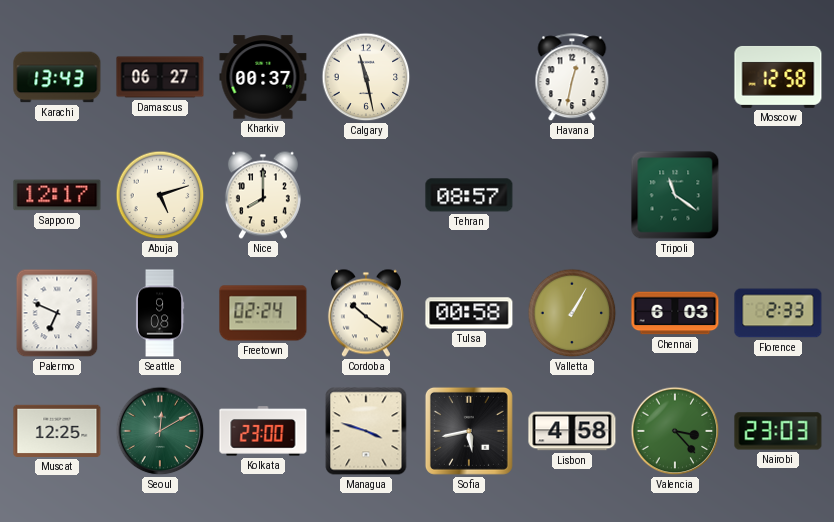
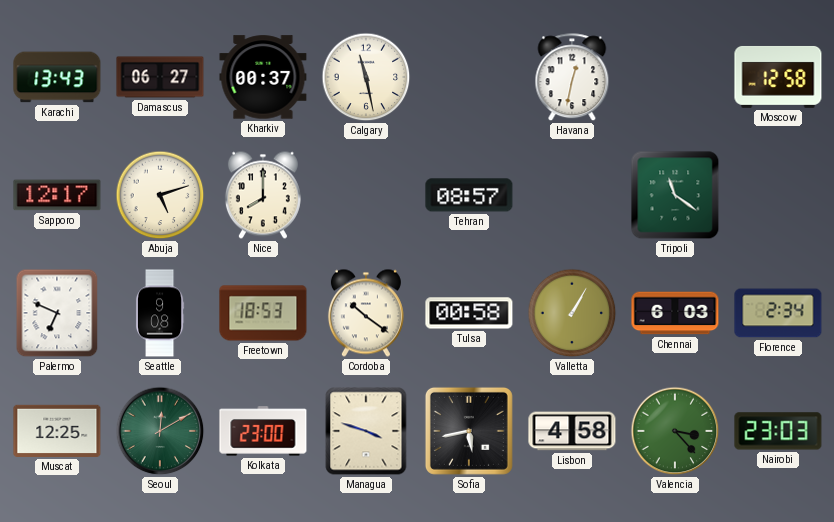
Freetown: 02:24 -> 18:53 (263, 313)
Florence: 2:33 -> 2:34 (778, 313)
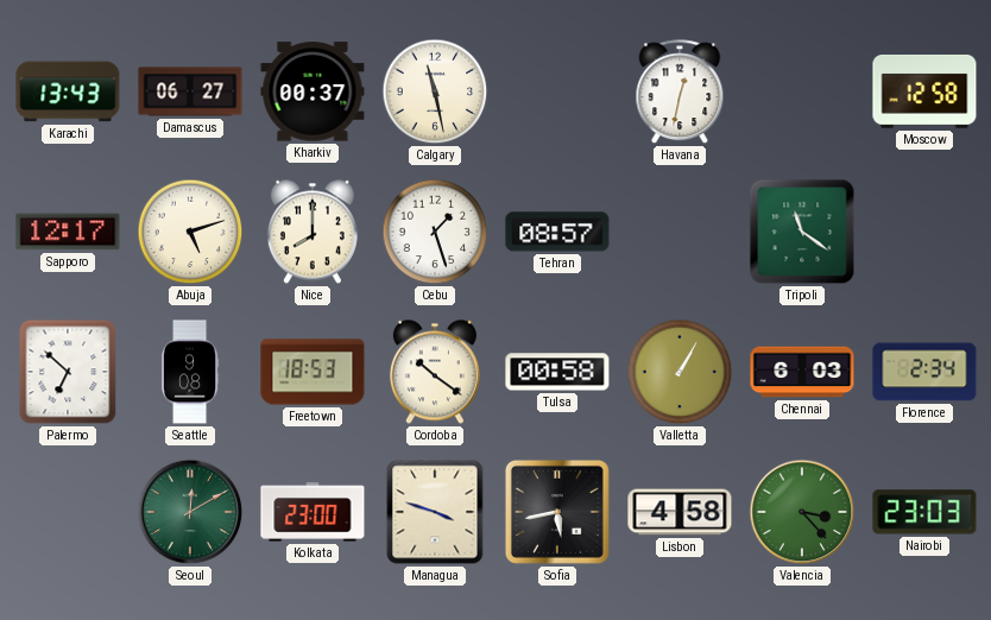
Cebu: none -> 1:27 (435, 232)
Palermo: 6:49 -> 6:52 (68, 372)
Muscat: 12:25 -> none (57, 431)
